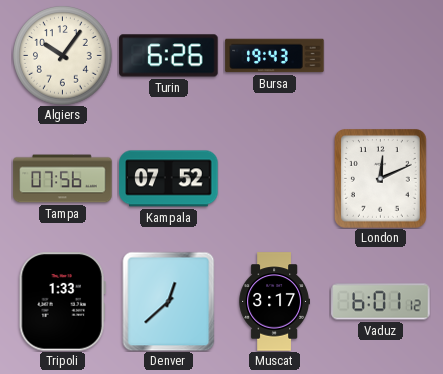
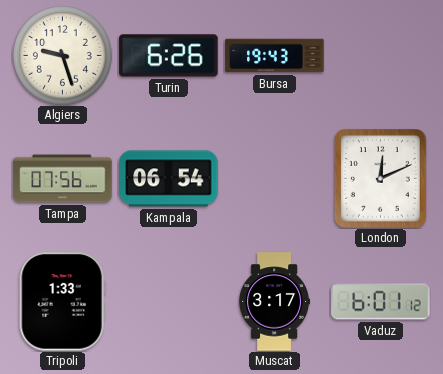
Algiers: 10:06 -> 9:27 (63, 56)
Kampala: 07:52 -> 06:54 (169, 179)
Denver: 12:38 -> none (169, 301)
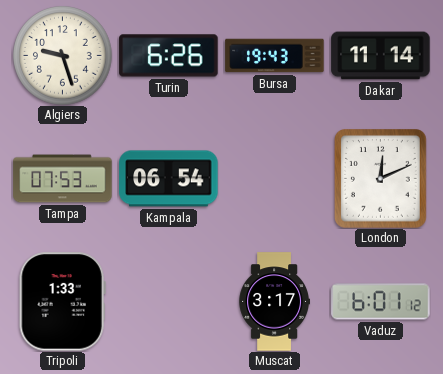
Dakar: none -> 11:14 (381, 56)
Tampa: 07:56 -> 07:53 (63, 179)
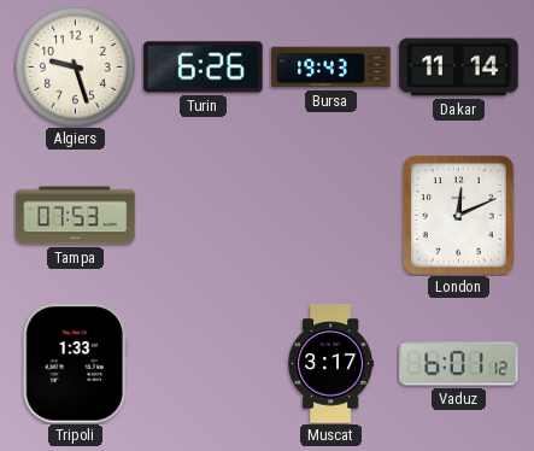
Kampala: 06:54 -> none (169, 179)
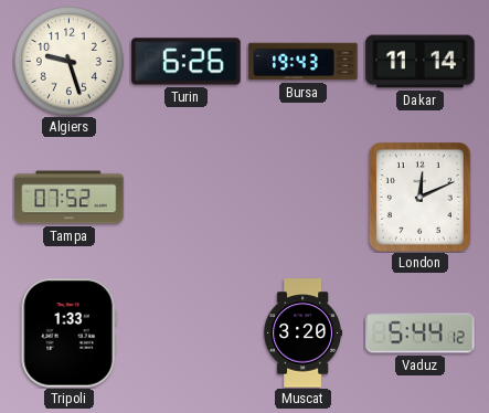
Tampa: 07:53 -> 07:52 (70, 198)
Muscat: 3:17 -> 3:20 (302, 333)
Vaduz: 6:01 -> 5:44 (421, 333)
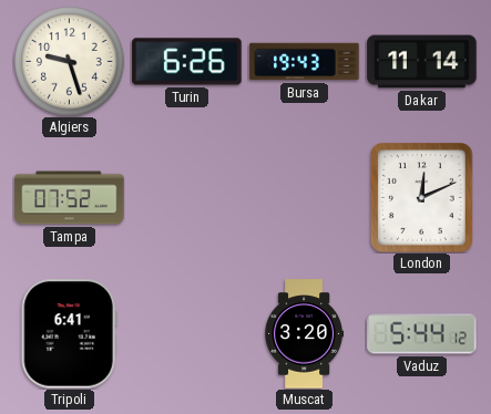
Tripoli: 1:33 -> 6:41 (69, 334)
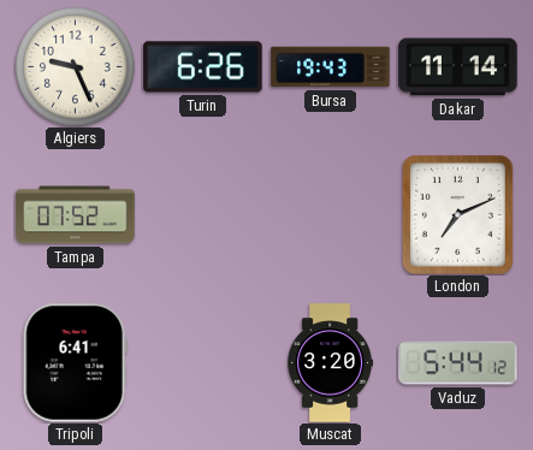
Algiers: 9:27 -> 9:26 (76, 67)
London: 12:11 -> 7:11 (458, 215)
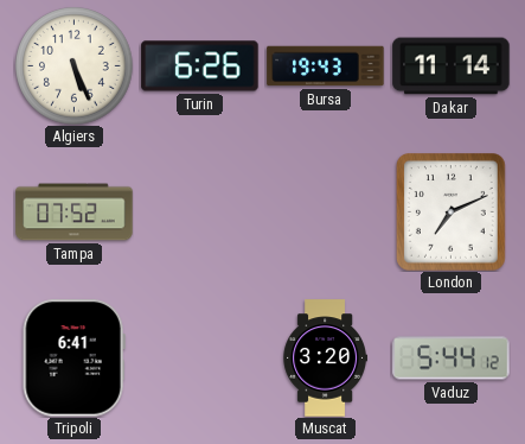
Algiers: 9:26 -> 5:26 (75, 66)
